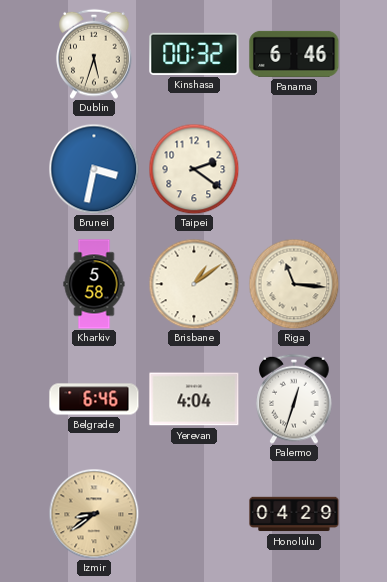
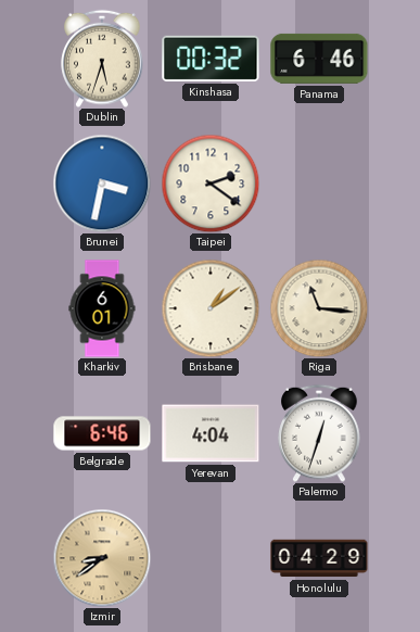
Kharkiv: 5:58 -> 6:01 (102, 308)
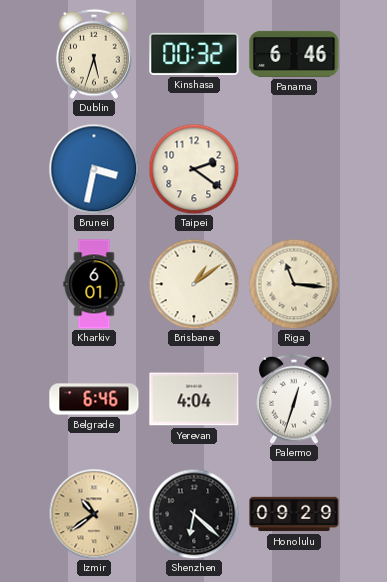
Izmir: 8:39 -> 10:39 (94, 514)
Shenzhen: none -> 6:22 (194, 514)
Honolulu: 04:29 -> 09:29 (294, 514)
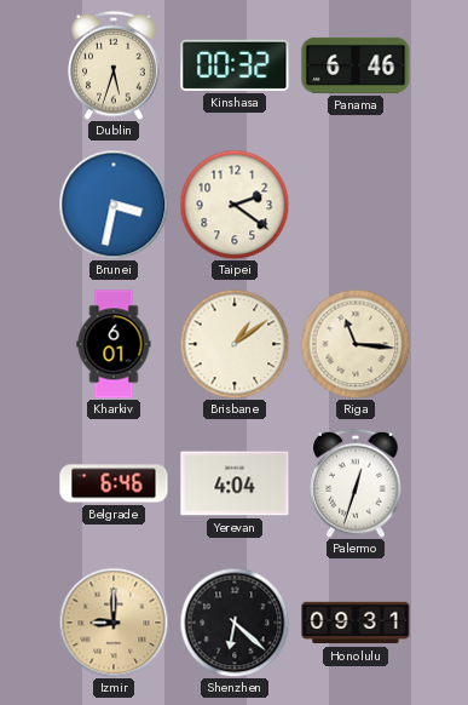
Izmir: 10:39 -> 9:00 (114, 623)
Honolulu: 09:29 -> 09:31 (356, 623)
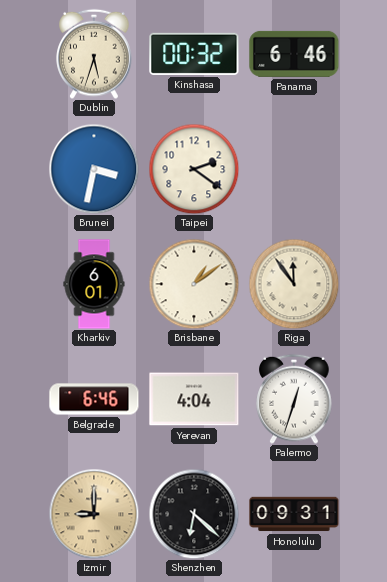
Riga: 11:16 -> 11:54 (294, 284)
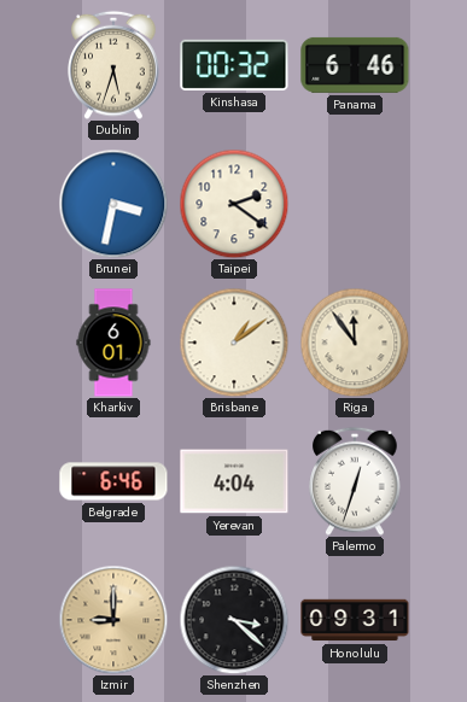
Shenzhen: 6:22 -> 3:22 (234, 620)
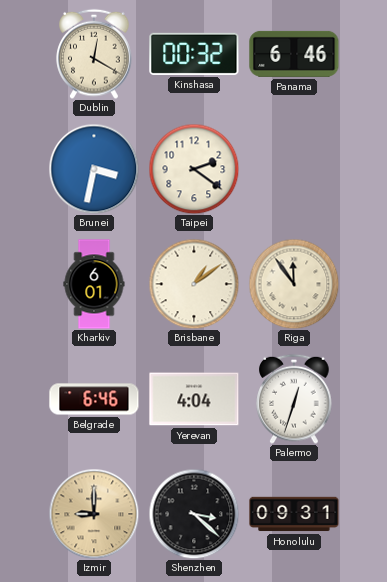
Dublin: 5:33 -> 12:20 (94, 54)
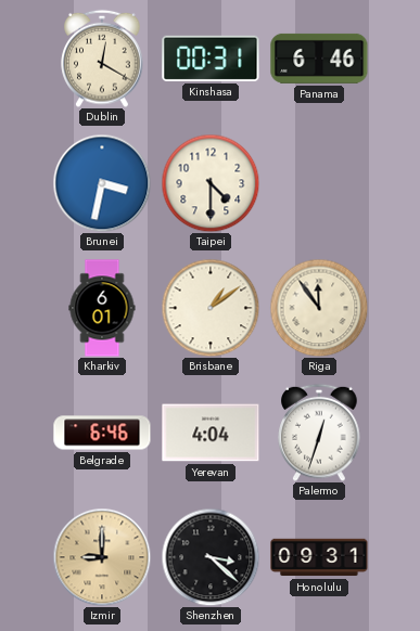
Kinshasa: 00:32 -> 00:31 (211, 59)
Taipei: 2:21 -> 4:30 (211, 183)
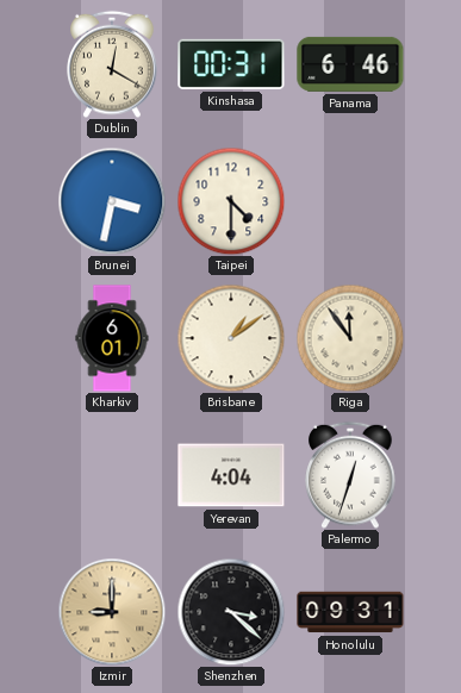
Belgrade: 6:46 -> none (102, 433)
